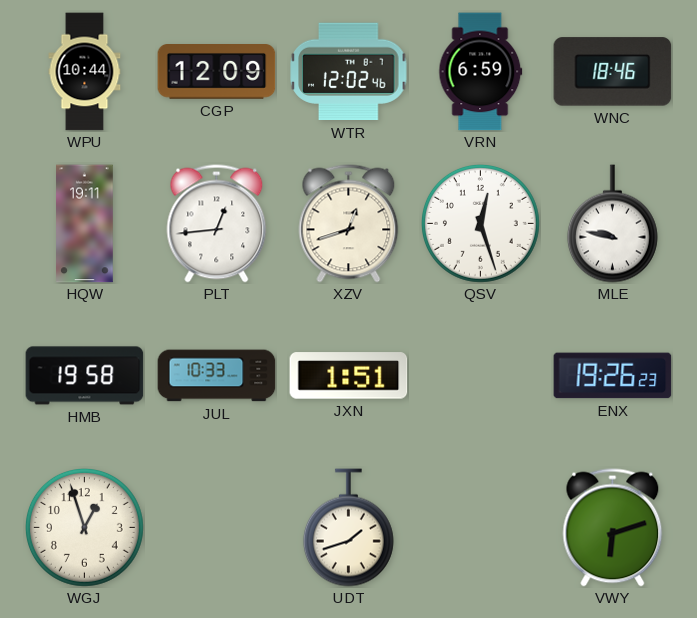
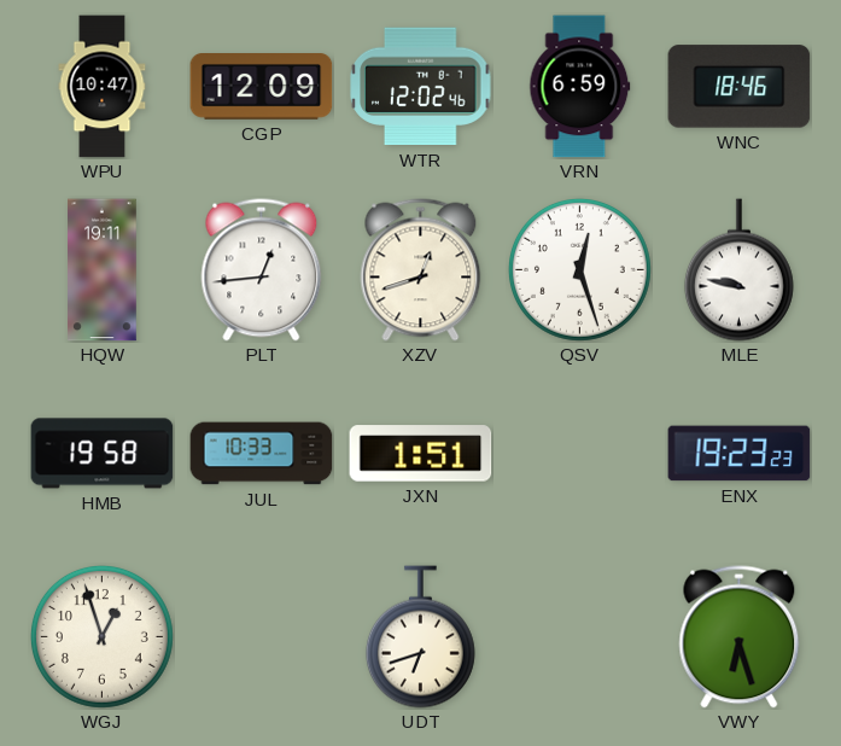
WPU: 10:44 -> 10:47 (103, 87)
ENX: 19:26 -> 19:23 (740, 454)
UDT: 1:42 -> 6:42 (420, 637)
VWY: 6:12 -> 6:27 (740, 637)
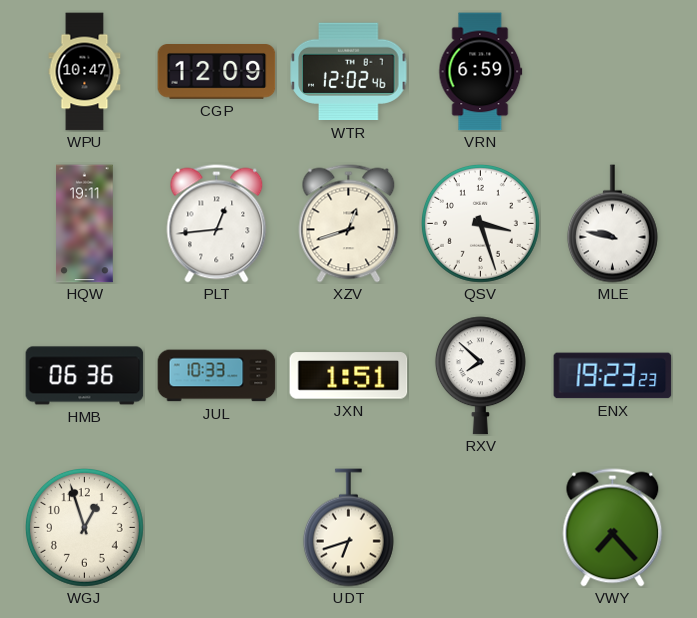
WNC: 18:46 -> none (740, 87)
QSV: 12:27 -> 3:27 (480, 223)
HMB: 19:58 -> 06:36 (85, 376)
RXV: none -> 7:52 (480, 376)
VWY: 6:27 -> 7:23 (613, 528)
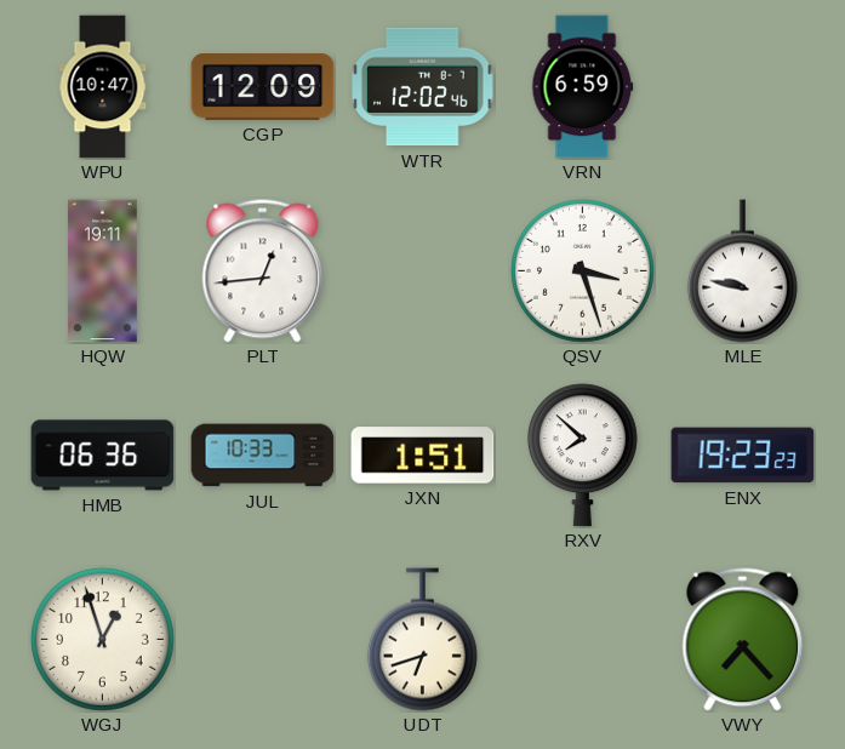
XZV: 12:42 -> none (349, 224)
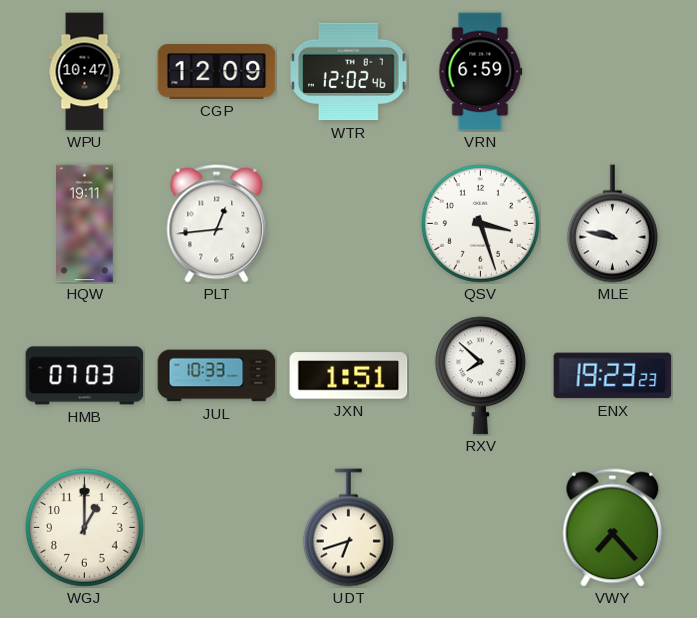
HMB: 06:36 -> 07:03 (85, 376)
WGJ: 12:57 -> 1:00 (84, 527)
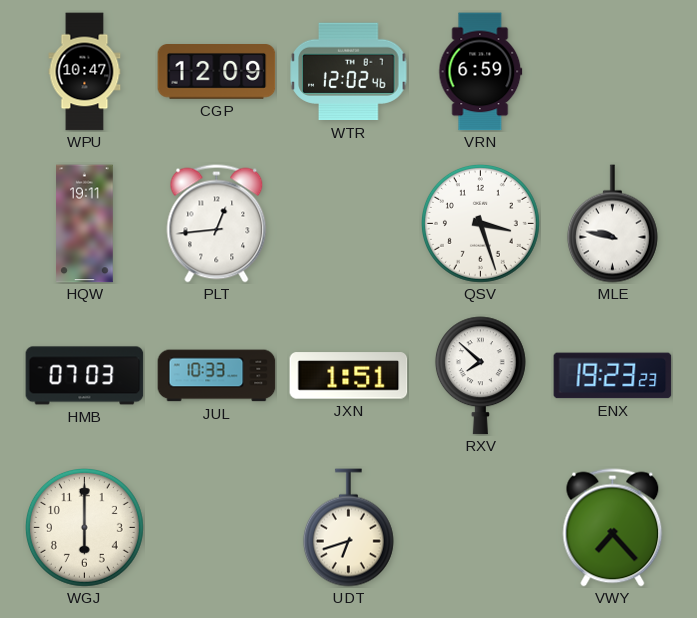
WGJ: 1:00 -> 6:00 (84, 527)
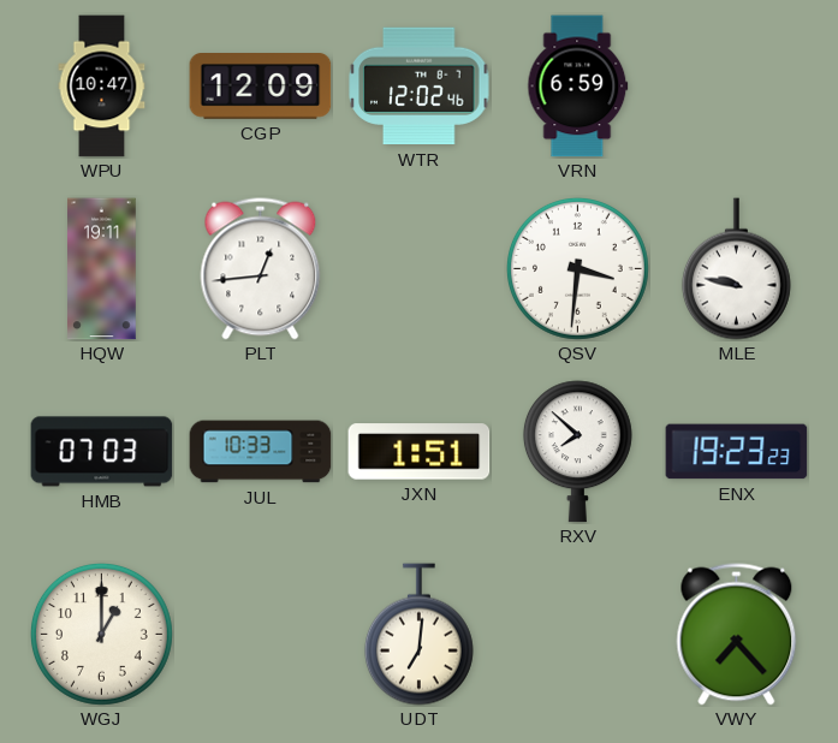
QSV: 3:27 -> 3:31 (577, 268)
WGJ: 6:00 -> 1:00 (101, 634)
UDT: 6:42 -> 7:01 (418, 635)
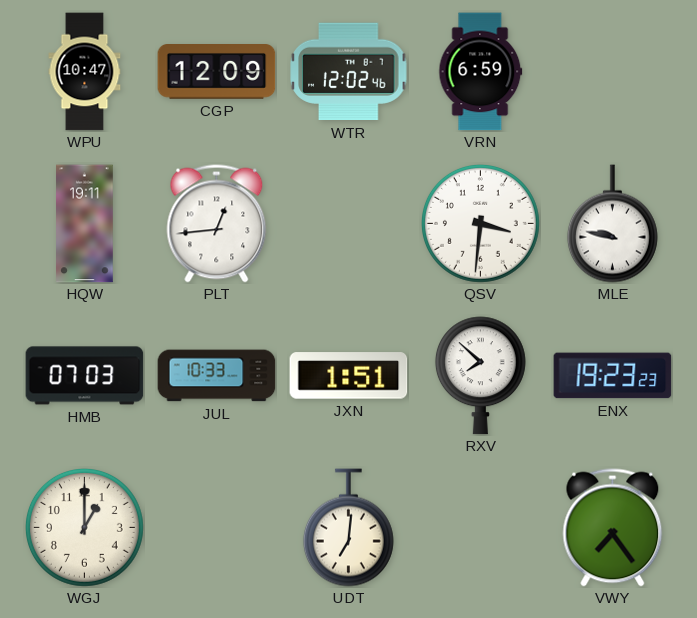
VWY: 7:23 -> 7:24 (613, 528)
